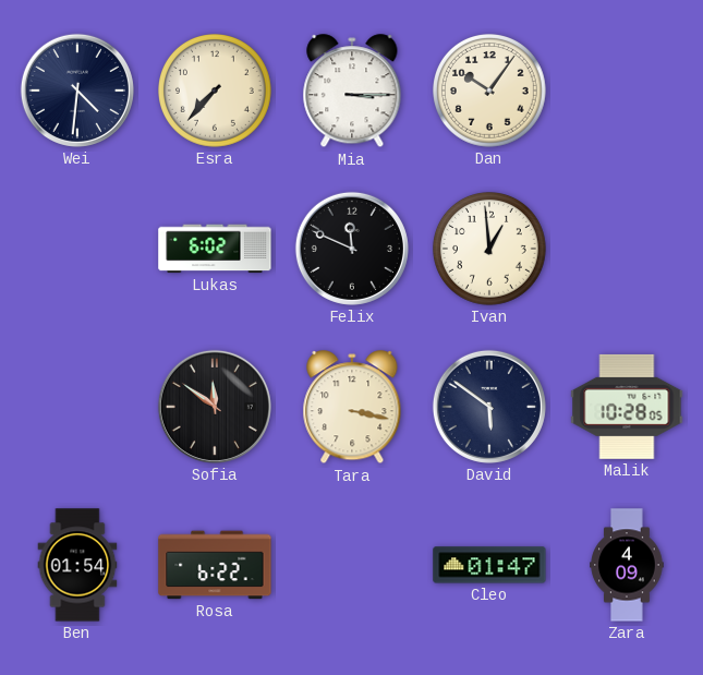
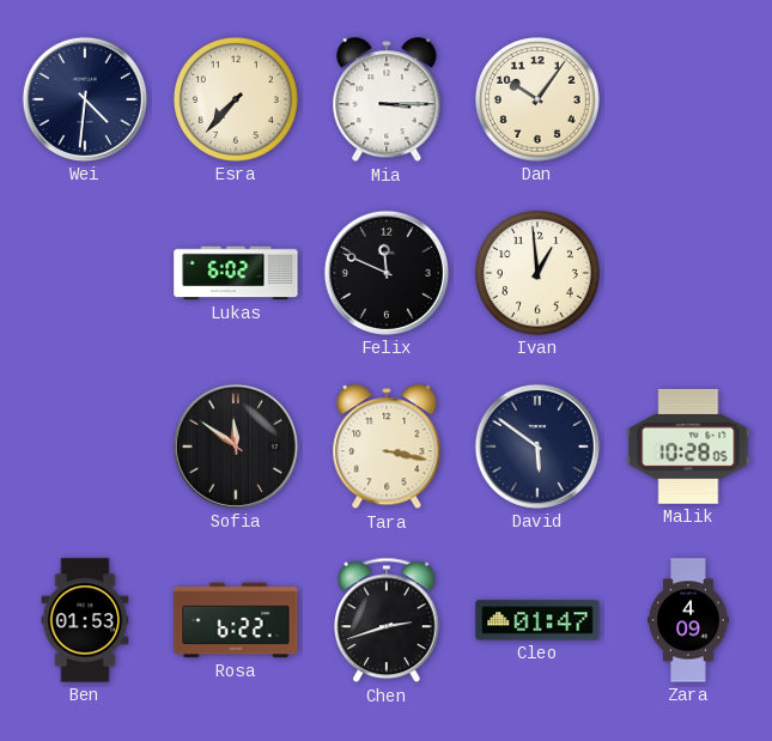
Ben: 01:54 -> 01:53 (85, 620)
Chen: none -> 2:42 (388, 620)
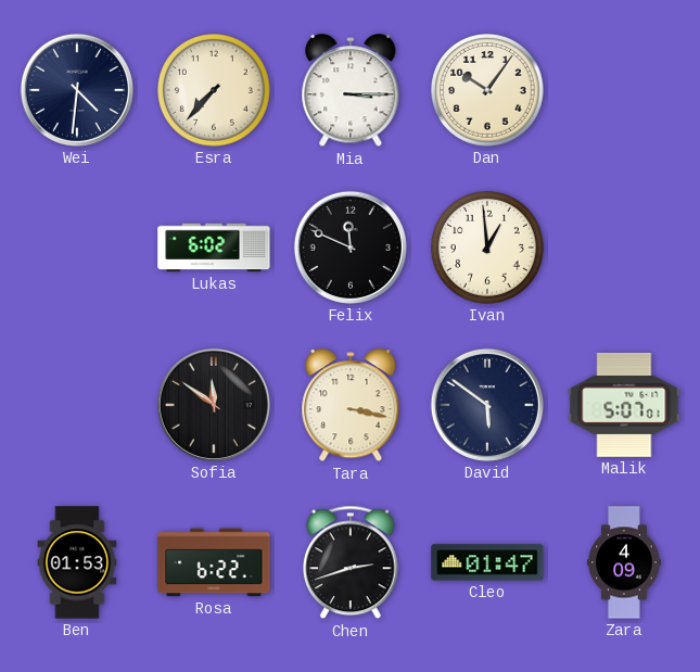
Malik: 10:28 -> 5:07 (624, 405)
